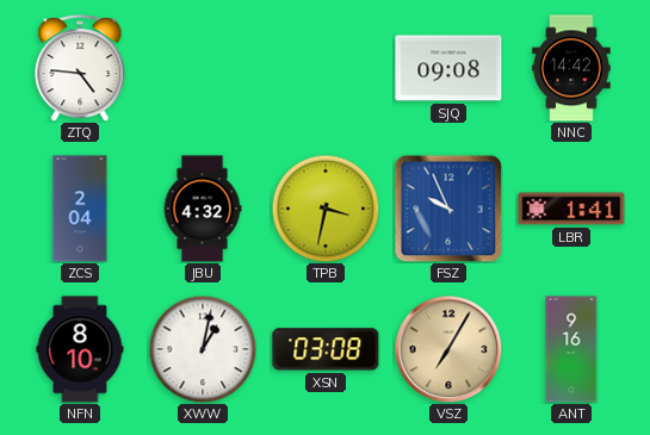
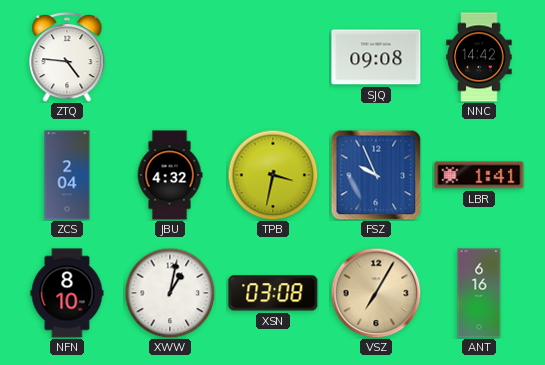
ANT: 9:16 -> 6:16 (479, 293)
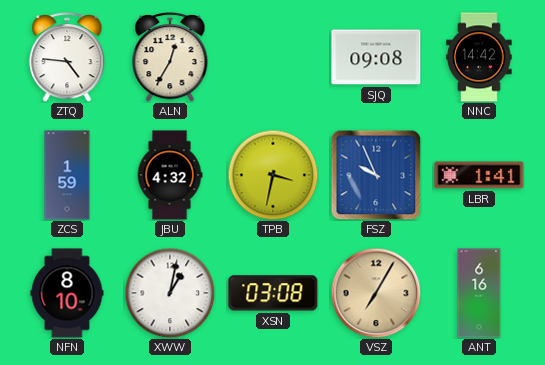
ALN: none -> 12:35 (170, 57)
ZCS: 2:04 -> 1:59 (67, 175)
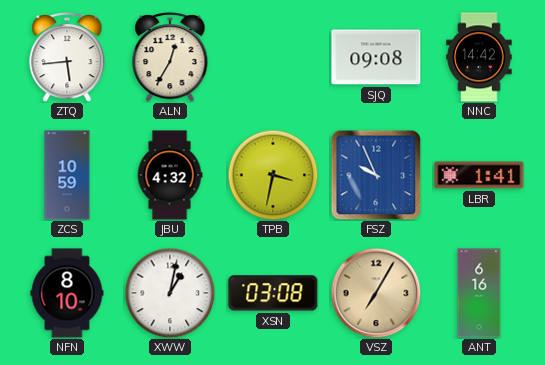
ZTQ: 4:46 -> 5:44 (67, 57)
ZCS: 1:59 -> 10:59 (67, 175)
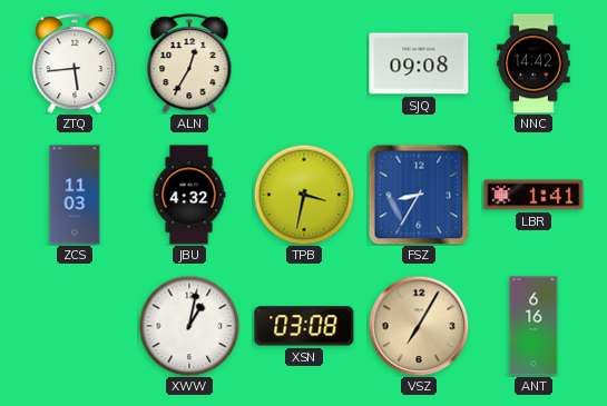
ZCS: 10:59 -> 11:03 (75, 195)
FSZ: 9:56 -> 8:35 (419, 195)
NFN: 8:10 -> none (67, 293)
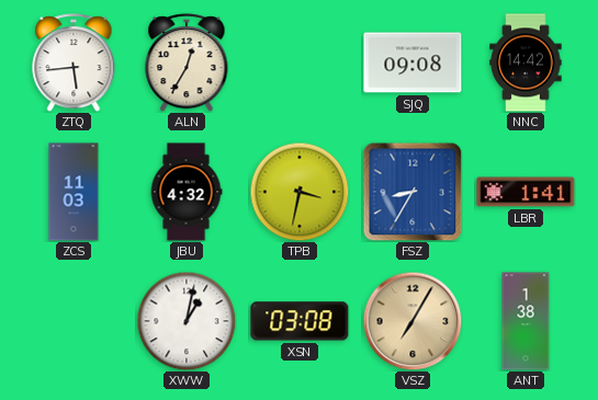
ANT: 6:16 -> 1:38 (526, 321)
